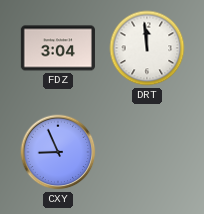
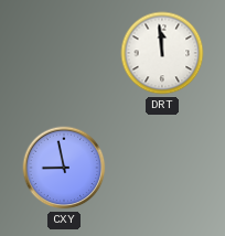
FDZ: 3:04 -> none (58, 48)
CXY: 8:56 -> 8:58 (64, 168)
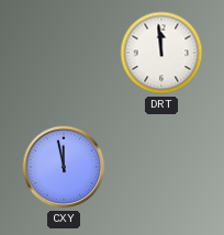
CXY: 8:58 -> 11:58 (64, 167)
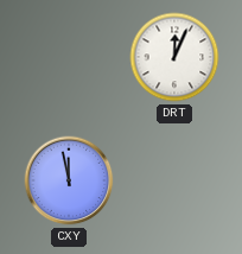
DRT: 11:59 -> 12:04 (174, 57)
